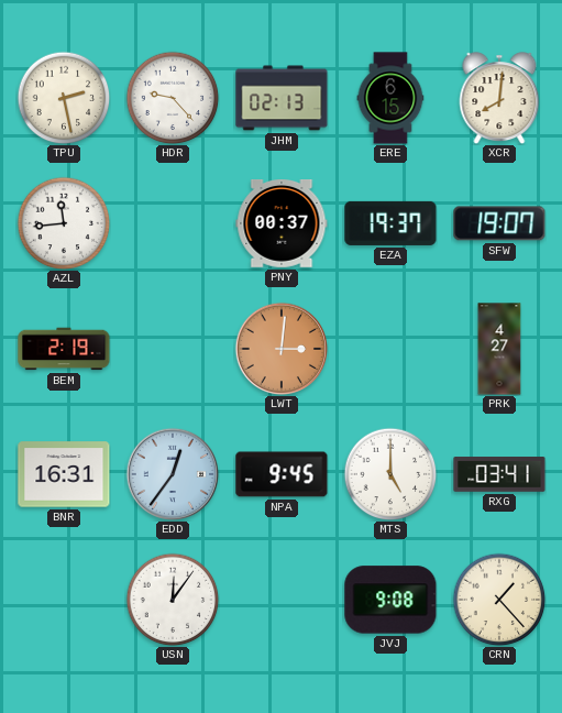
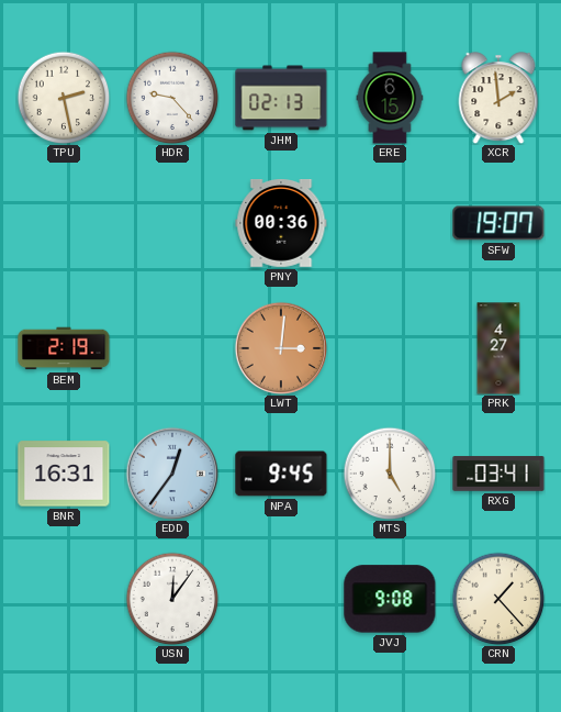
XCR: 8:01 -> 1:59 (498, 98)
AZL: 11:44 -> none (64, 223)
PNY: 00:37 -> 00:36 (281, 224)
EZA: 19:37 -> none (390, 223)
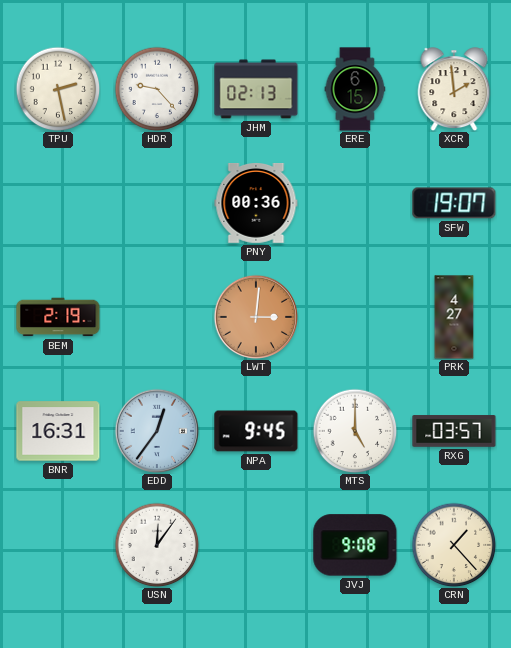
RXG: 03:41 -> 03:57 (454, 431)
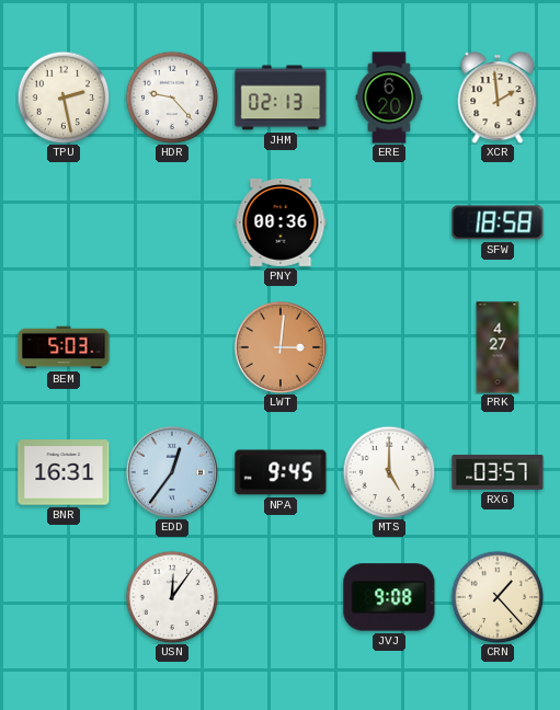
ERE: 6:15 -> 6:20 (389, 98)
SFW: 19:07 -> 18:58 (498, 222)
BEM: 2:19 -> 5:03 (64, 347)
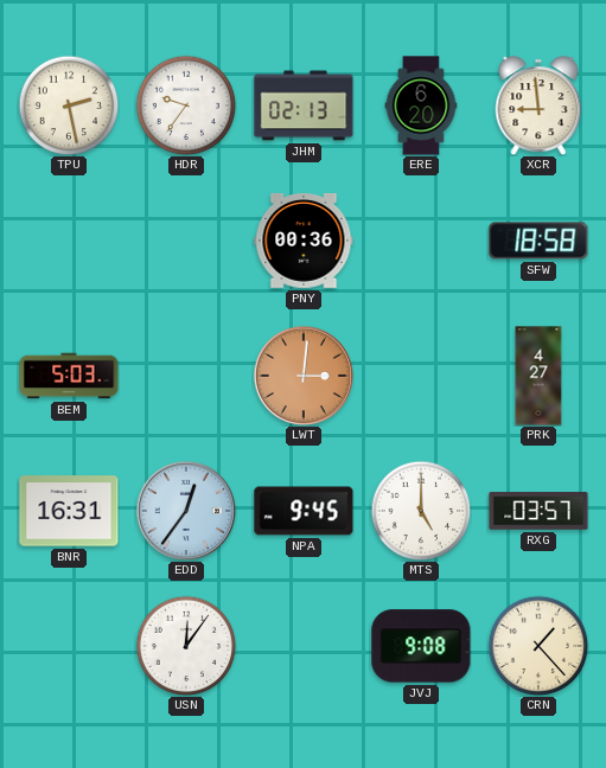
HDR: 9:23 -> 9:36 (186, 105)
XCR: 1:59 -> 8:59 (538, 105)
